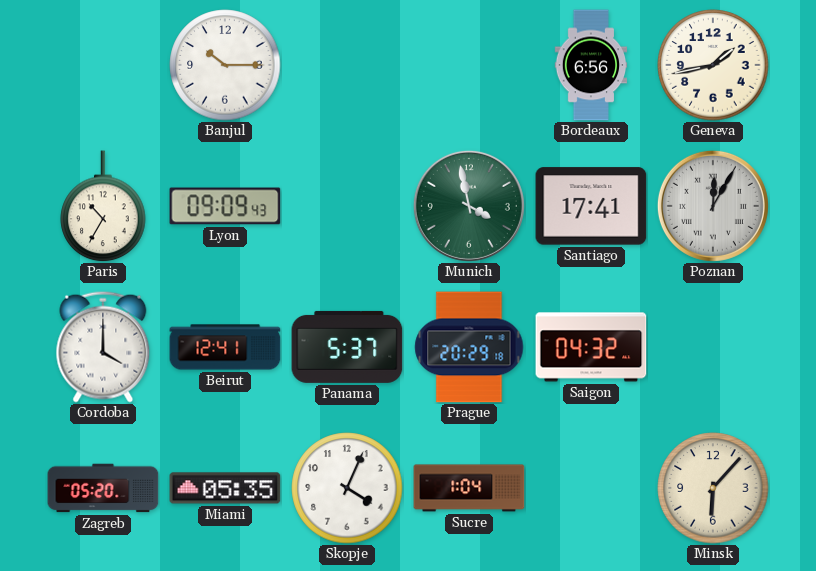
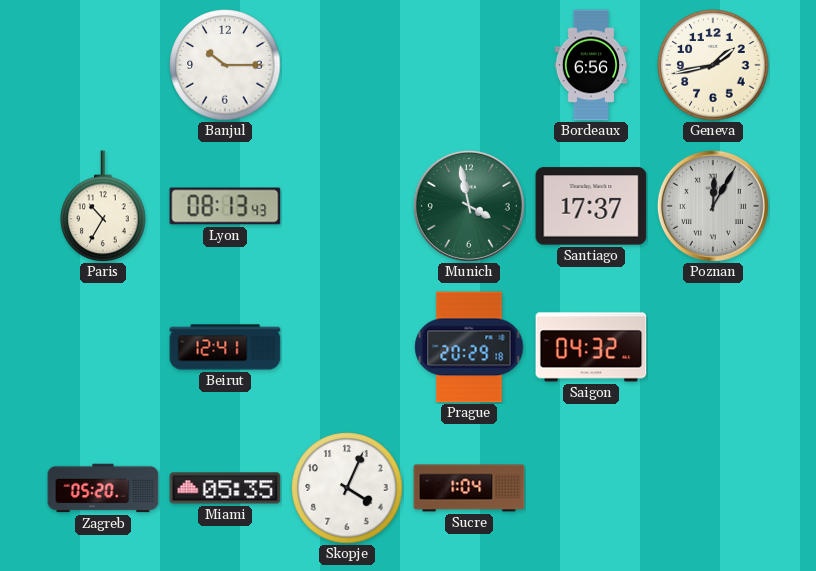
Lyon: 09:09 -> 08:13 (225, 206)
Santiago: 17:41 -> 17:37 (591, 206)
Cordoba: 4:00 -> none (103, 347)
Panama: 5:37 -> none (347, 347)
Minsk: 6:07 -> none (713, 488)
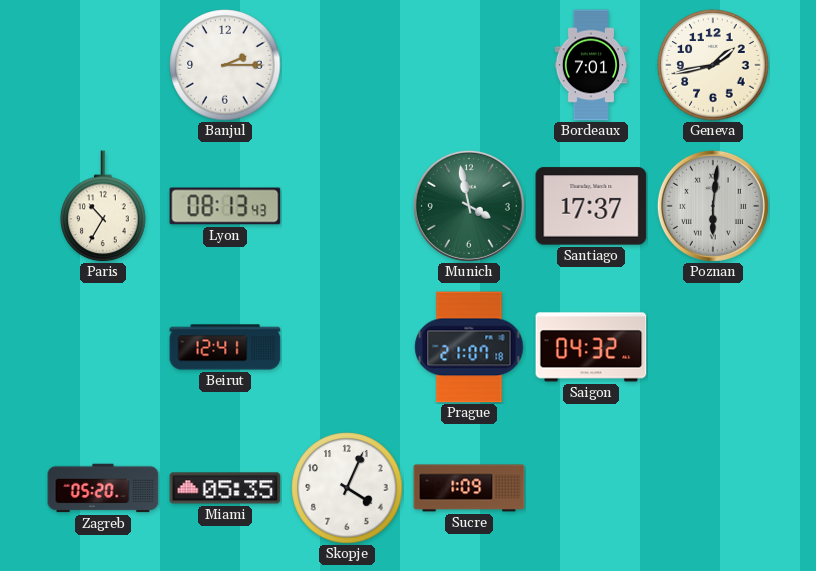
Banjul: 10:15 -> 2:15 (225, 65)
Bordeaux: 6:56 -> 7:01 (591, 65)
Poznan: 12:05 -> 6:01 (713, 206)
Prague: 20:29 -> 21:07 (469, 347)
Sucre: 1:04 -> 1:09 (469, 488)
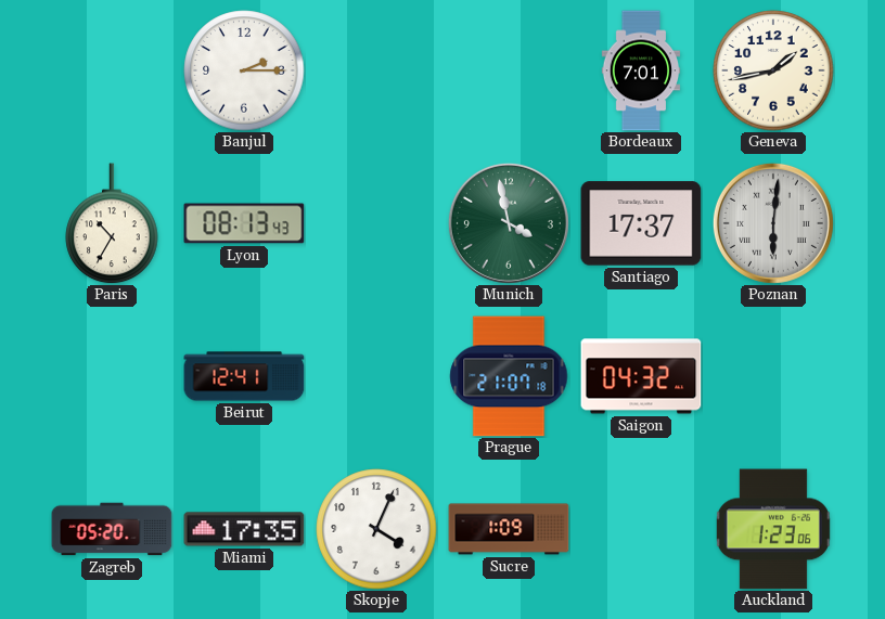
Miami: 05:35 -> 17:35 (244, 529)
Auckland: none -> 1:23 (773, 529)
